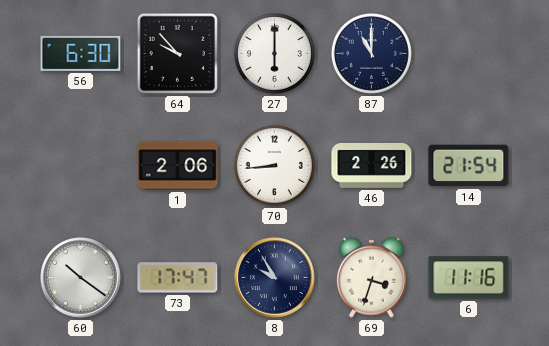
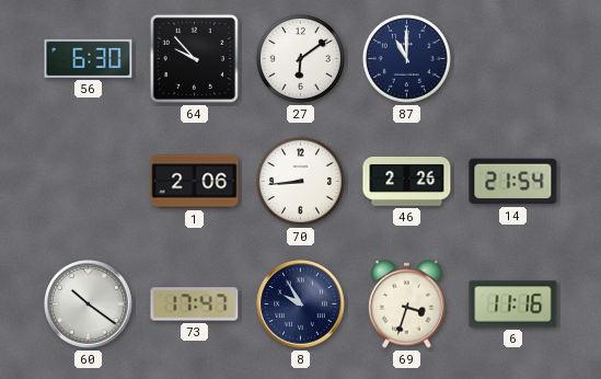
27: 6:00 -> 6:09 (300, 58)
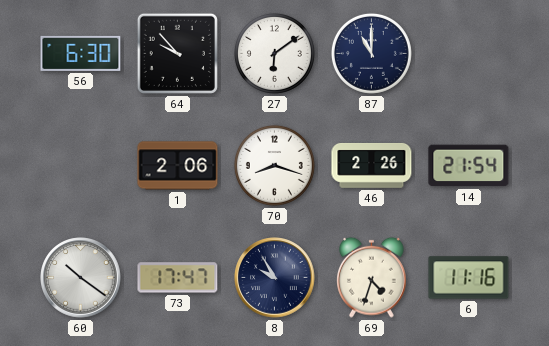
70: 8:44 -> 8:18 (274, 165)
69: 3:33 -> 4:33 (372, 277)
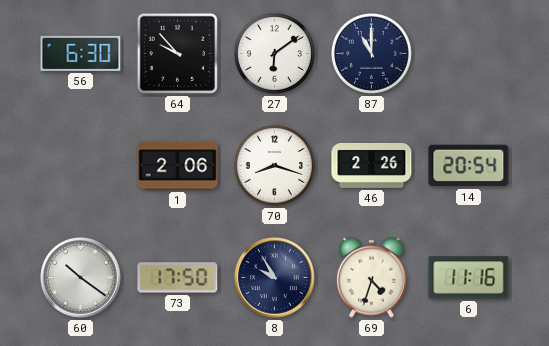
14: 21:54 -> 20:54 (469, 166)
73: 17:47 -> 17:50 (178, 278)
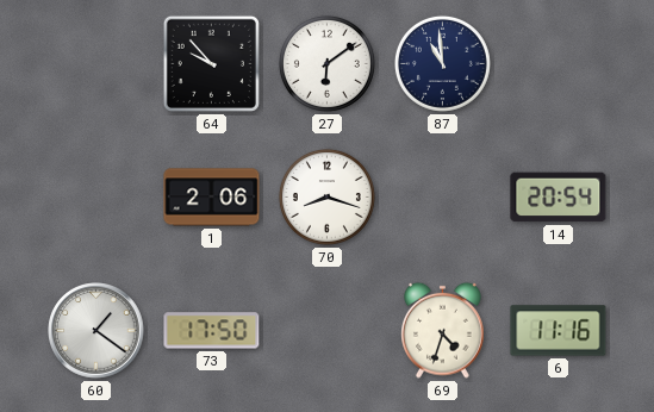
56: 6:30 -> none (81, 53)
87: 11:00 -> 10:59 (442, 63)
46: 2:26 -> none (372, 165)
60: 10:21 -> 1:21 (96, 331)
8: 9:55 -> none (275, 278)
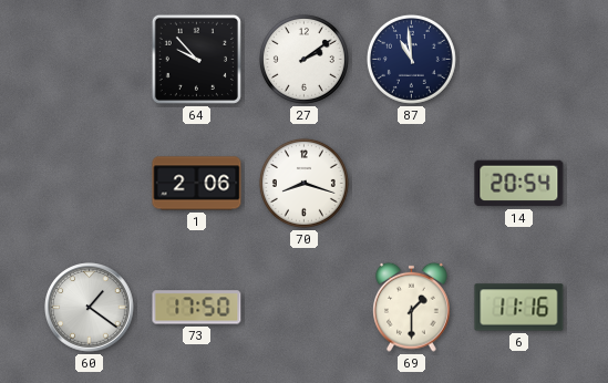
27: 6:09 -> 2:09 (303, 59)
69: 4:33 -> 1:30 (412, 307)
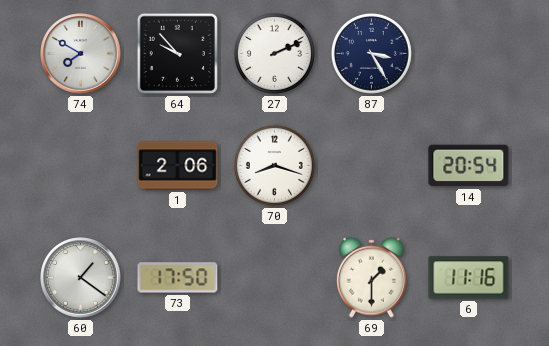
74: none -> 7:50 (81, 54)
27: 2:09 -> 2:11 (274, 53)
87: 10:59 -> 3:25 (371, 53)
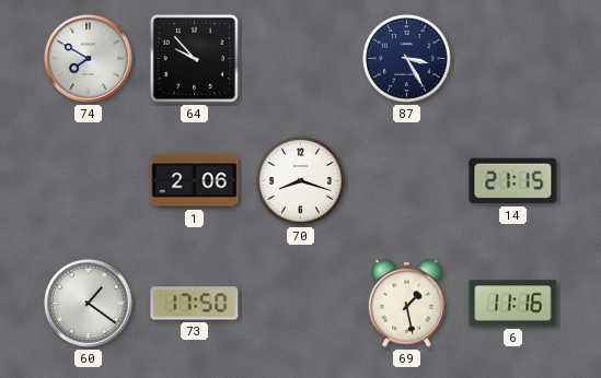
27: 2:11 -> none (274, 53)
14: 20:54 -> 21:15 (513, 181)
69: 1:30 -> 1:28 (407, 303)
